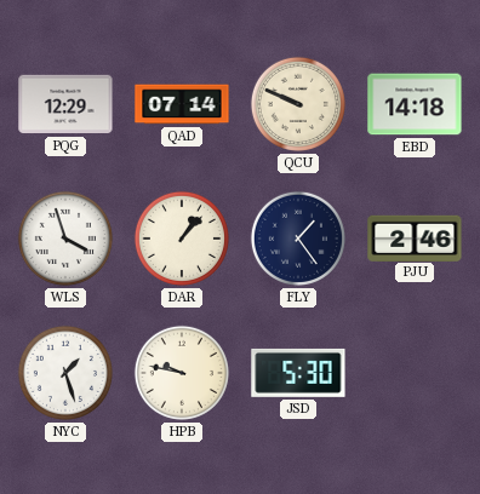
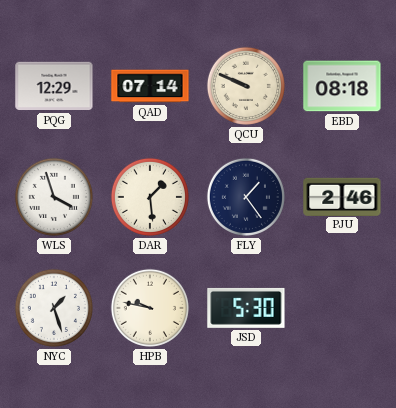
EBD: 14:18 -> 08:18 (342, 86)
DAR: 1:07 -> 1:29 (150, 197)
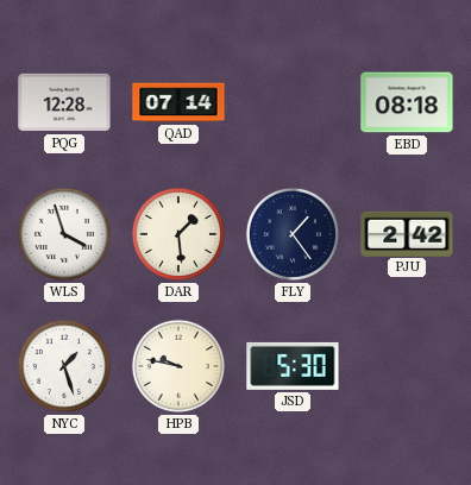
PQG: 12:29 -> 12:28 (64, 102)
QCU: 9:49 -> none (246, 86)
PJU: 2:46 -> 2:42 (407, 233)
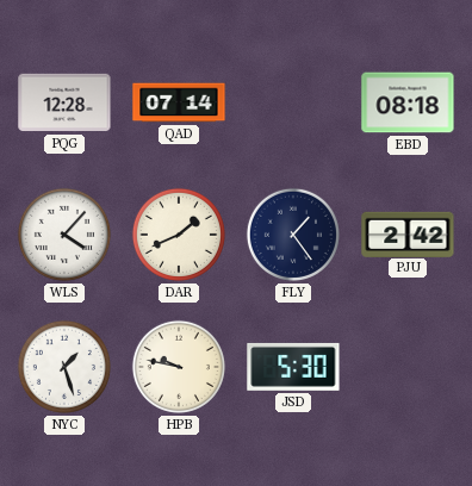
WLS: 3:57 -> 4:07 (64, 235)
DAR: 1:29 -> 1:41 (179, 235)
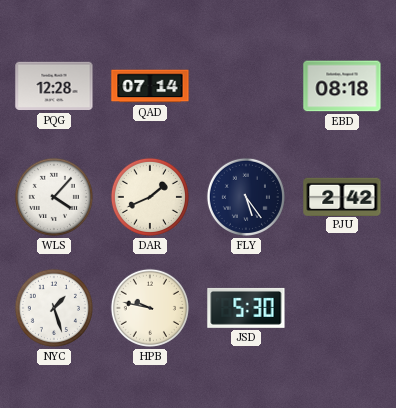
FLY: 1:24 -> 5:24 (246, 197)
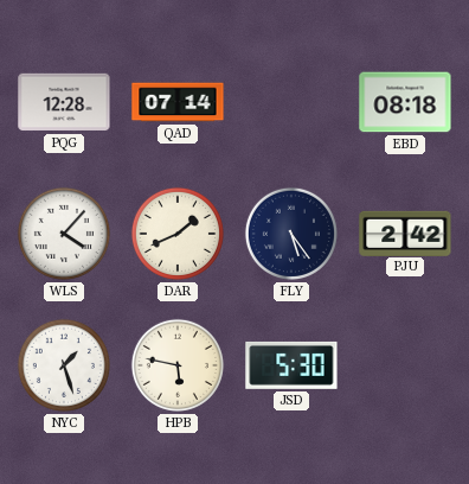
HPB: 9:47 -> 5:47 (178, 365)
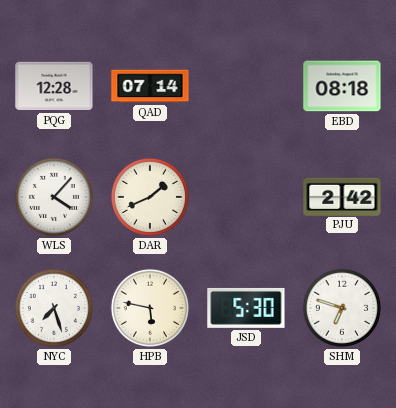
FLY: 5:24 -> none (291, 234)
NYC: 1:27 -> 7:27 (54, 308)
SHM: none -> 6:48 (342, 308)
